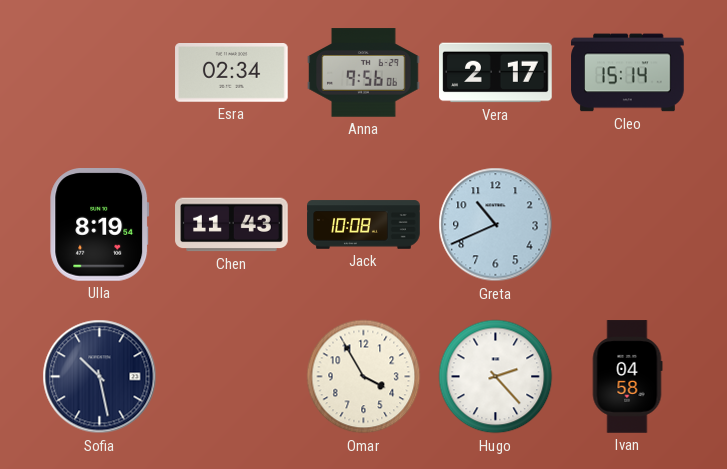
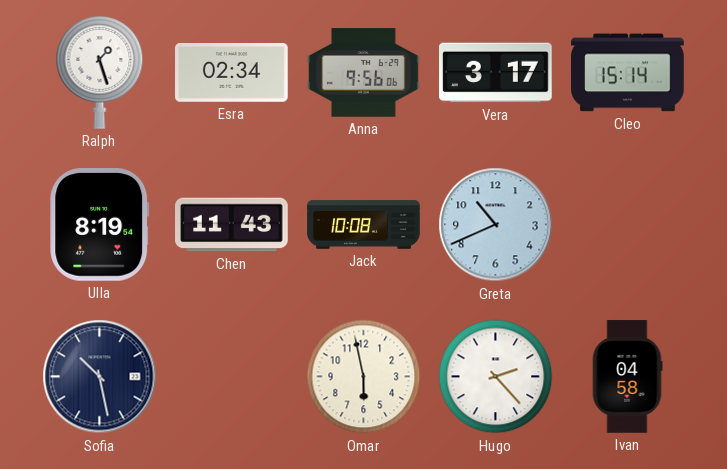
Ralph: none -> 1:27 (100, 73)
Vera: 2:17 -> 3:17 (496, 73)
Omar: 3:55 -> 5:58 (364, 377)
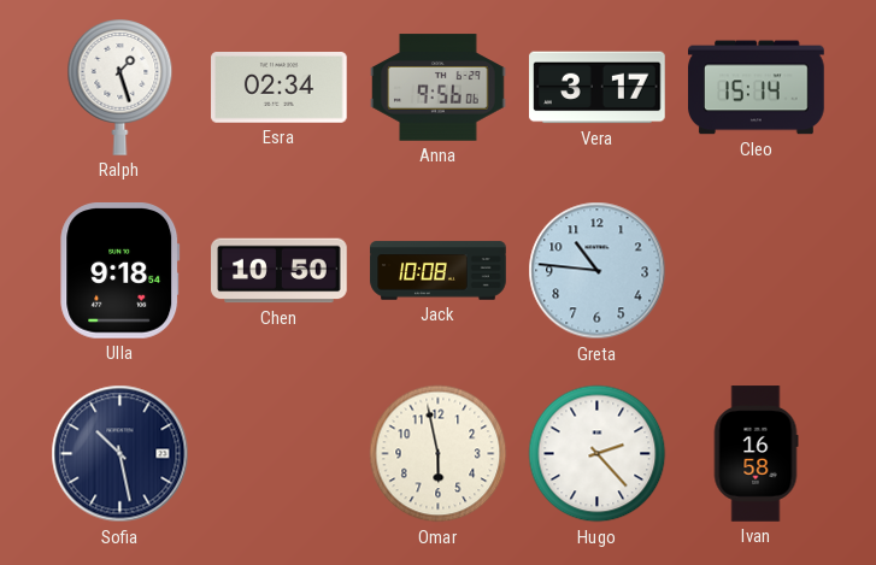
Ulla: 8:19 -> 9:18 (120, 271)
Chen: 11:43 -> 10:50 (280, 271)
Greta: 10:41 -> 10:46 (598, 271)
Ivan: 04:58 -> 16:58 (756, 454)
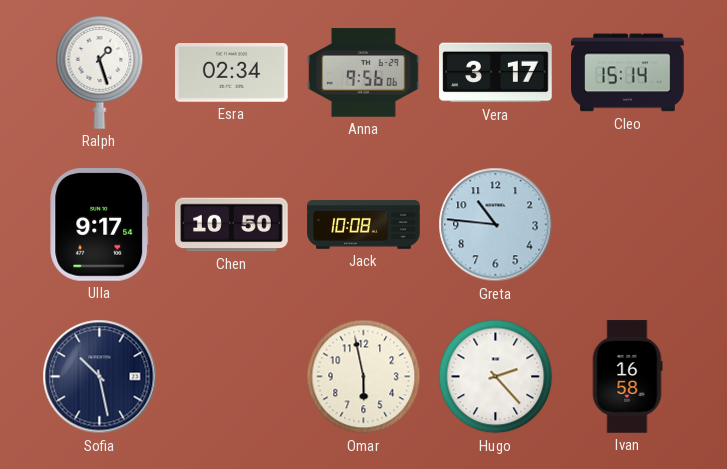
Ulla: 9:18 -> 9:17 (100, 225)
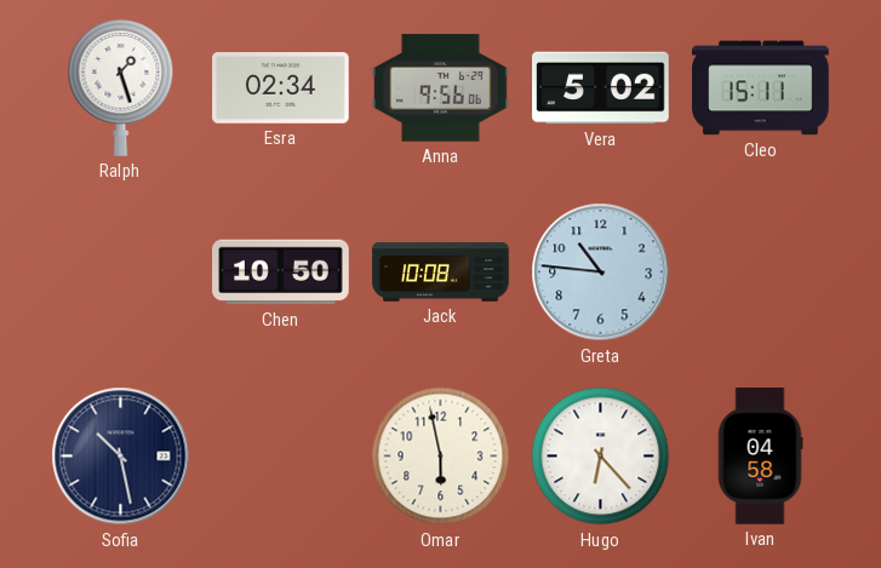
Vera: 3:17 -> 5:02 (601, 88)
Cleo: 15:14 -> 15:11 (761, 88)
Ulla: 9:17 -> none (100, 225)
Hugo: 2:23 -> 6:23 (601, 457)
Ivan: 16:58 -> 04:58 (760, 457)
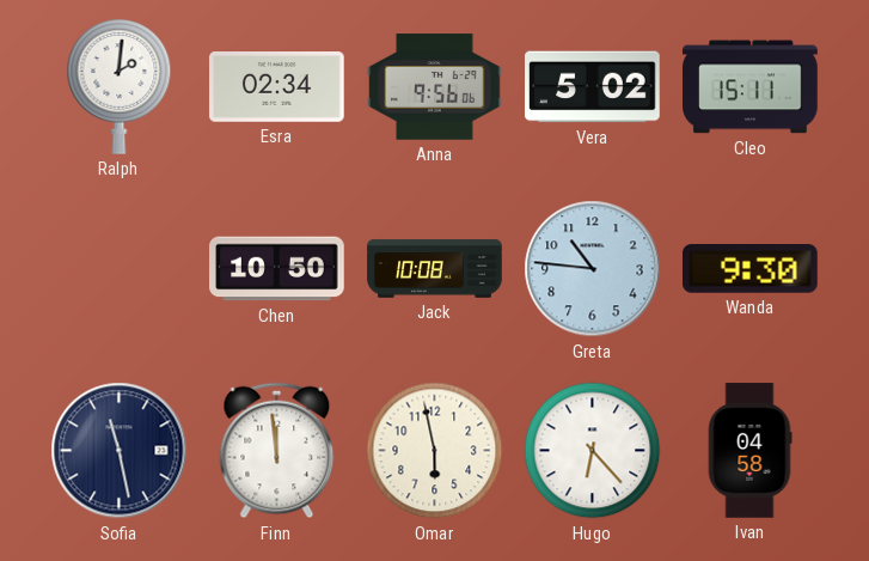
Ralph: 1:27 -> 2:01 (120, 87)
Wanda: none -> 9:30 (751, 269)
Sofia: 10:28 -> 11:28 (120, 451)
Finn: none -> 11:59 (277, 451)
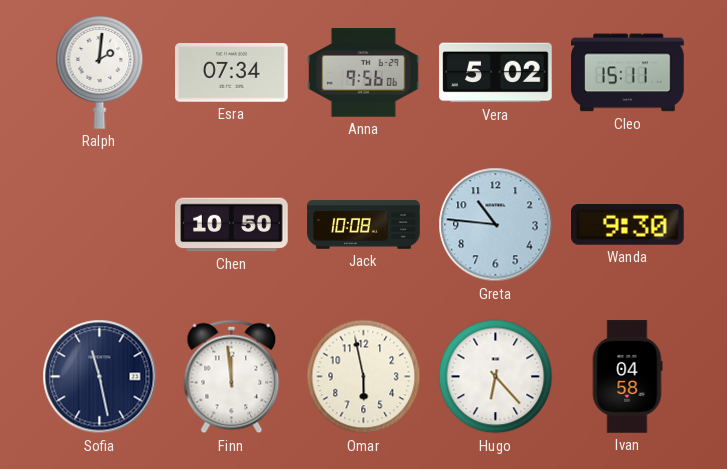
Esra: 02:34 -> 07:34 (232, 73)
